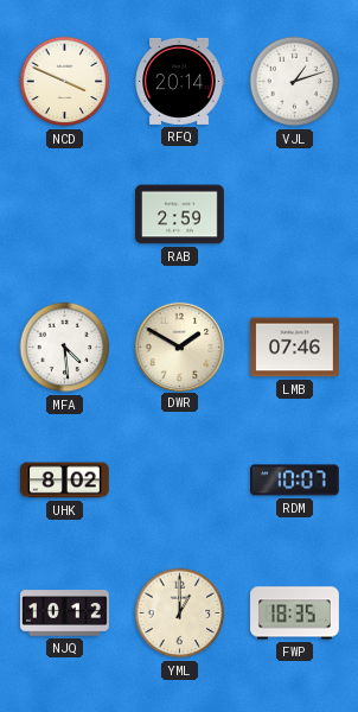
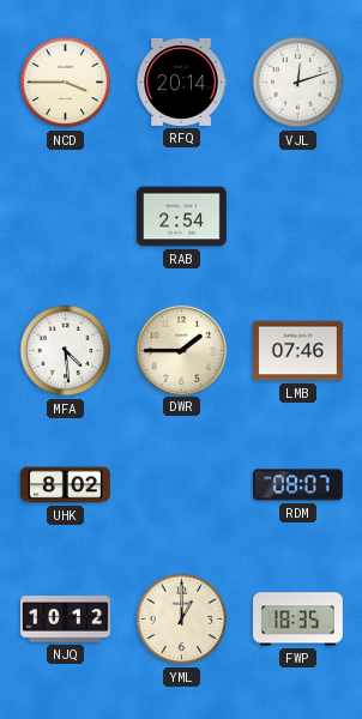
NCD: 3:49 -> 3:45 (66, 83)
VJL: 1:12 -> 12:12 (298, 83)
RAB: 2:59 -> 2:54 (182, 217)
DWR: 1:50 -> 1:45 (181, 350)
RDM: 10:07 -> 08:07 (298, 485)
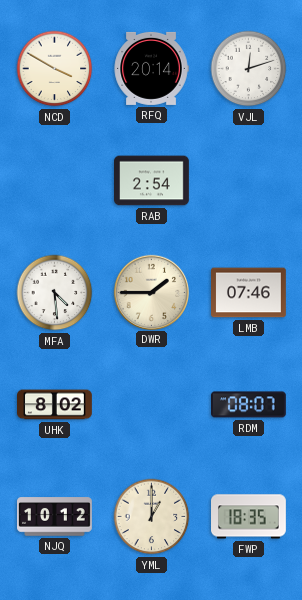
NCD: 3:45 -> 3:50 (55, 69)
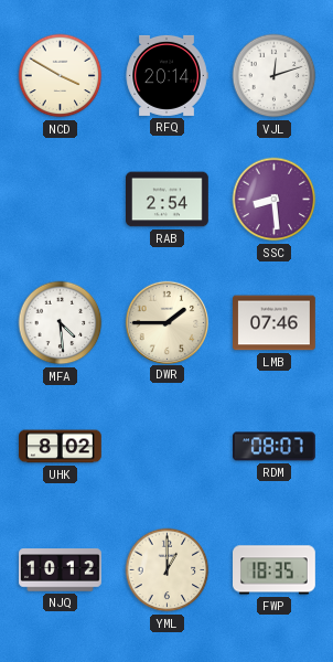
SSC: none -> 8:29 (275, 200)
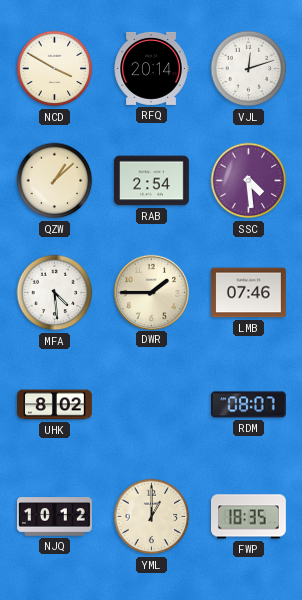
QZW: none -> 1:08 (55, 181)
SSC: 8:29 -> 4:29 (249, 181)
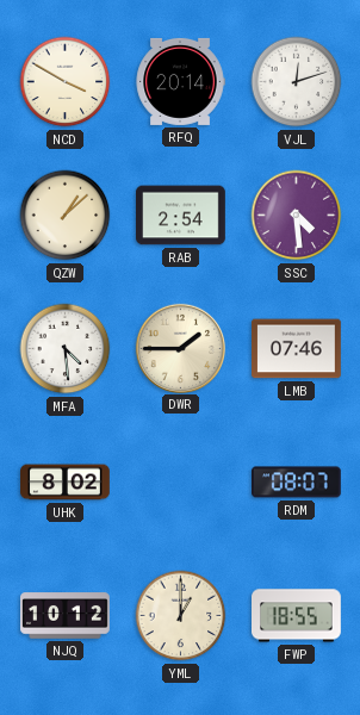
FWP: 18:35 -> 18:55 (297, 616)
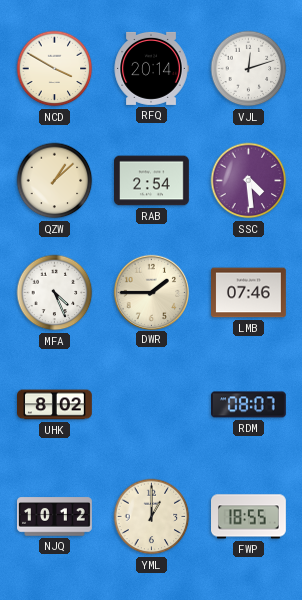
MFA: 4:29 -> 4:26 (55, 293)
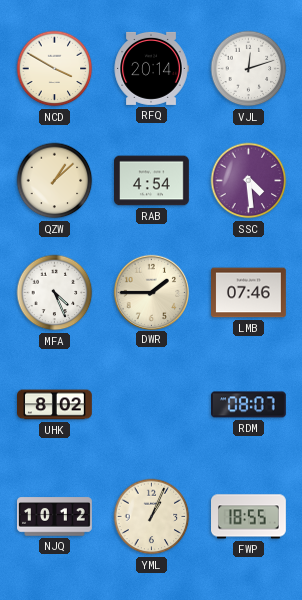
RAB: 2:54 -> 4:54 (152, 181)
YML: 1:00 -> 1:04 (152, 517)
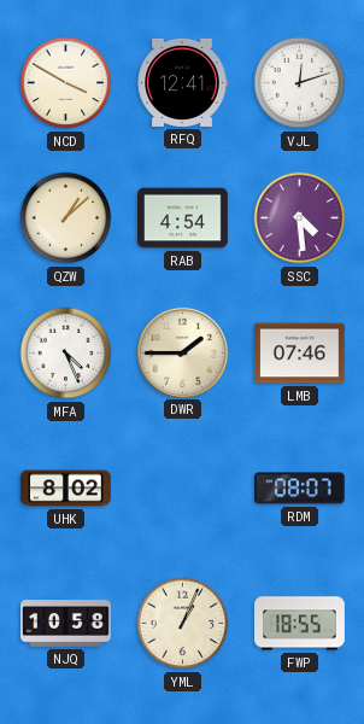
RFQ: 20:14 -> 12:41 (182, 82)
NJQ: 10:12 -> 10:58 (66, 624)
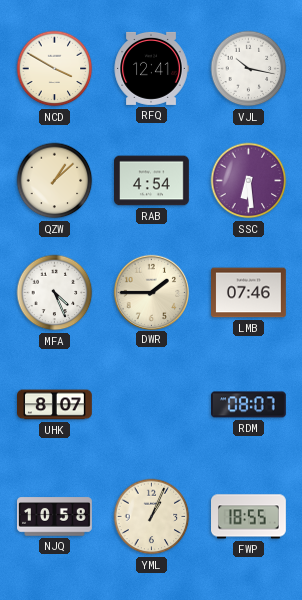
VJL: 12:12 -> 10:17 (249, 69)
SSC: 4:29 -> 6:29 (249, 181)
UHK: 8:02 -> 8:07 (55, 405)
